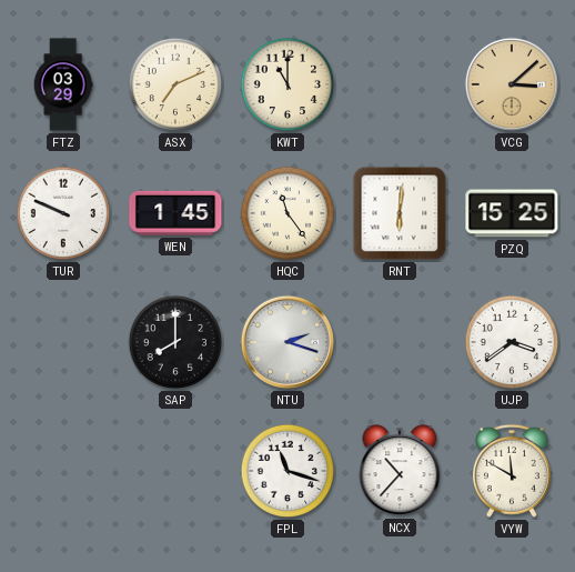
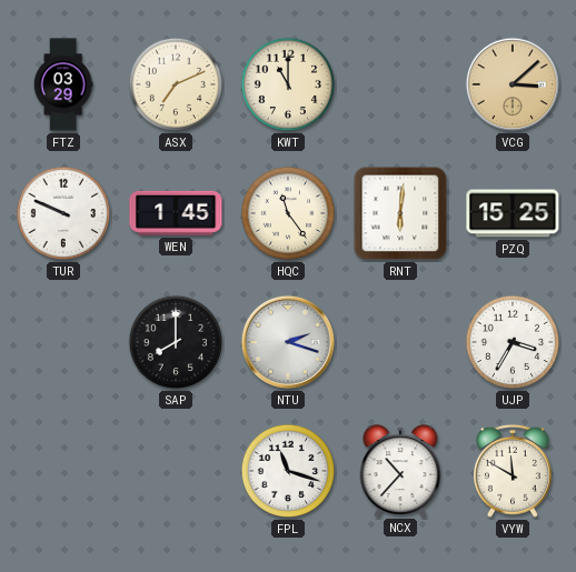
UJP: 3:39 -> 3:35 (513, 342)
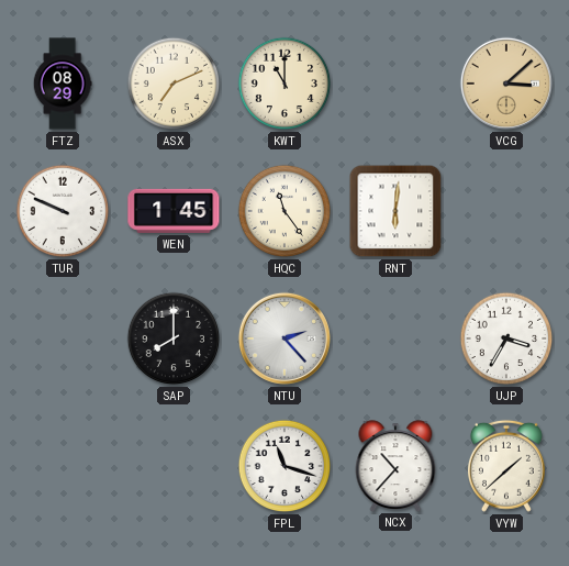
FTZ: 03:29 -> 08:29 (63, 84)
PZQ: 15:25 -> none (513, 213)
NTU: 2:18 -> 2:23 (284, 339)
VYW: 11:50 -> 1:38 (506, 466)
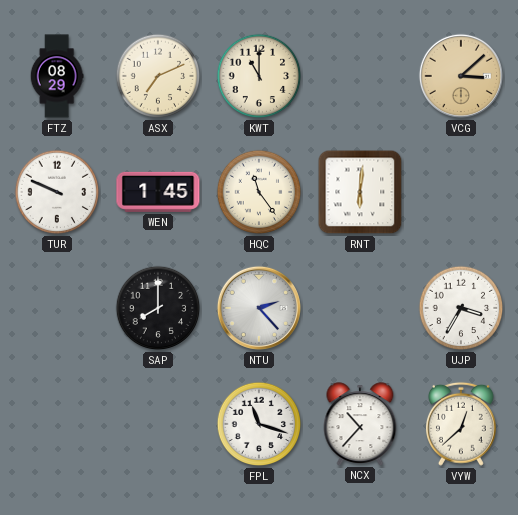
VYW: 1:38 -> 12:38 (461, 424)
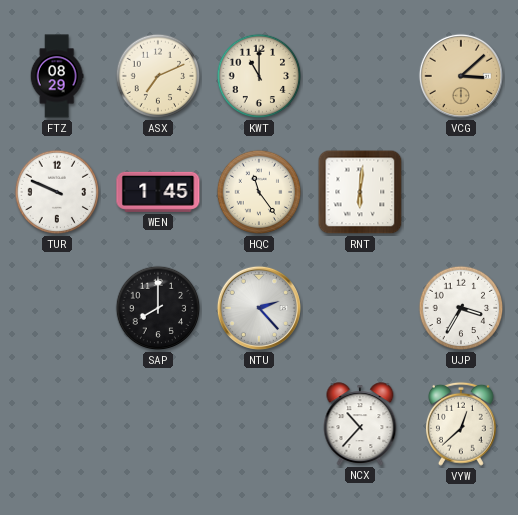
FPL: 11:18 -> none (259, 424)
